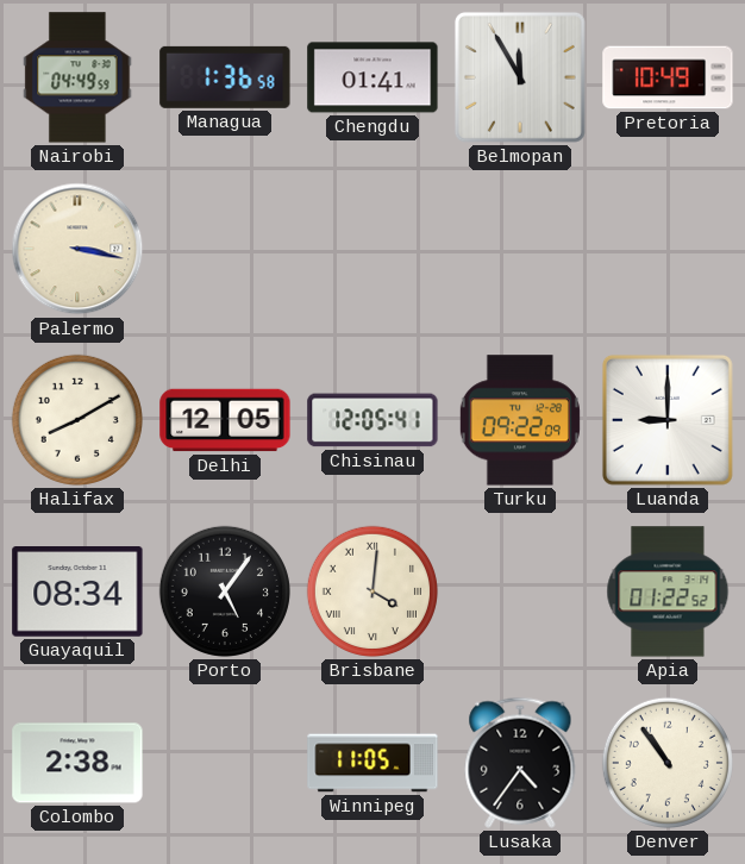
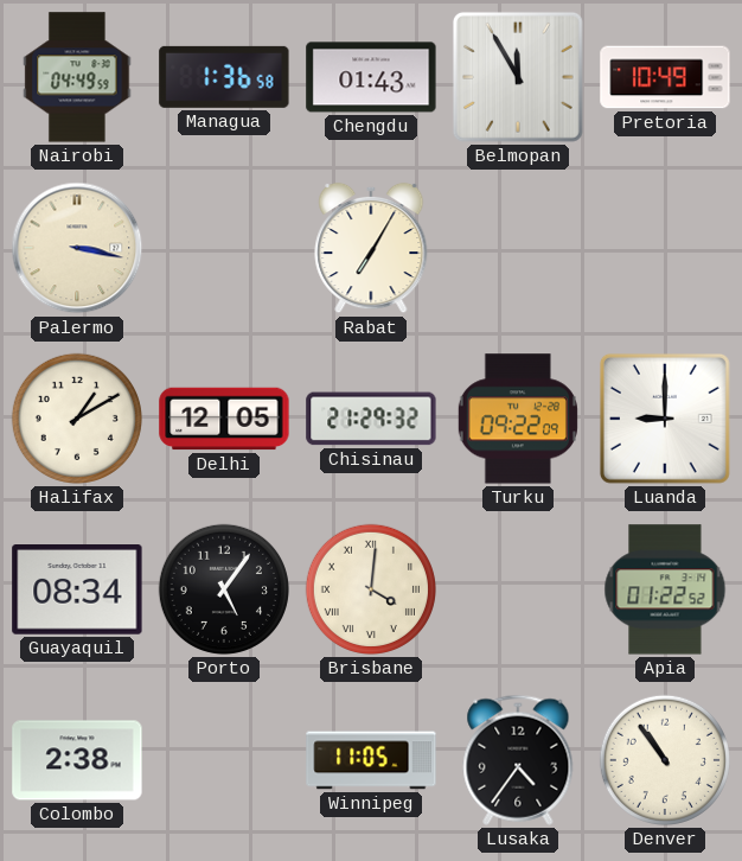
Chengdu: 01:41 -> 01:43 (371, 77)
Rabat: none -> 7:05 (371, 248)
Halifax: 8:10 -> 1:10 (77, 419)
Chisinau: 12:05 -> 21:29 (371, 419)
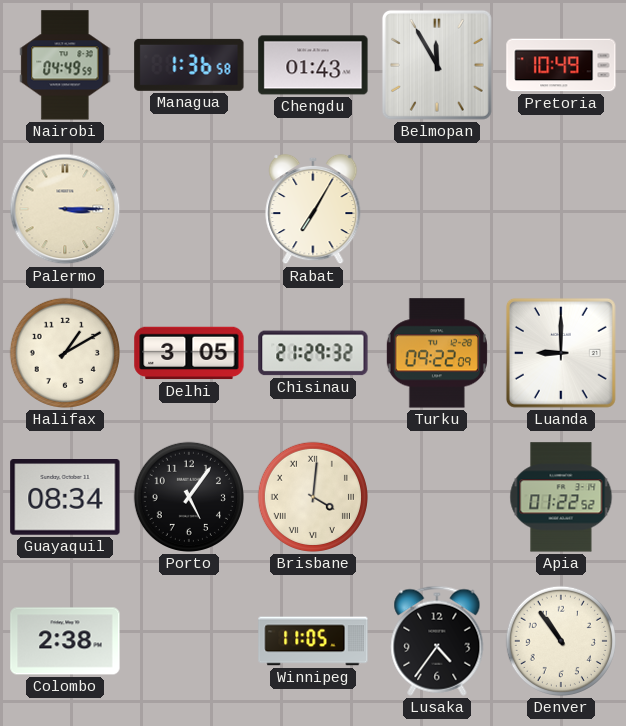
Palermo: 3:17 -> 3:15 (65, 209)
Delhi: 12:05 -> 3:05 (189, 353)
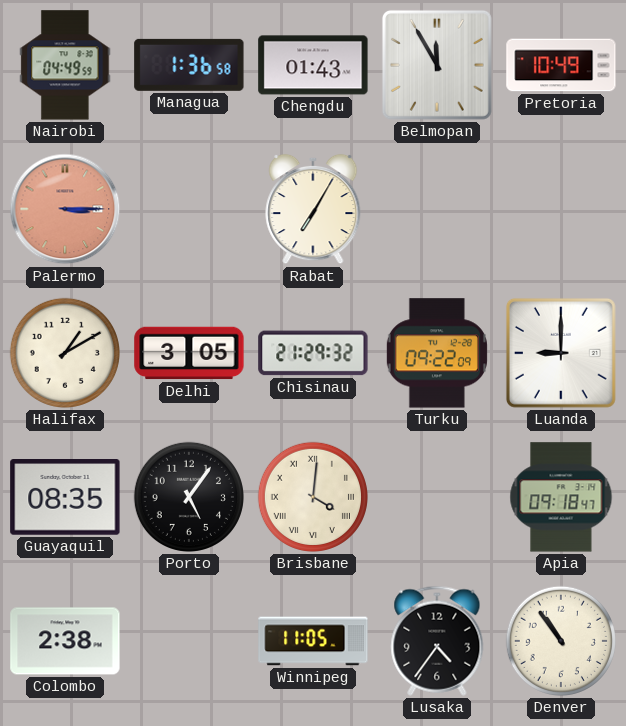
Palermo dial: cream -> salmon (65, 209)
Guayaquil: 08:34 -> 08:35 (65, 498)
Apia: 01:22 -> 09:18 (561, 497)
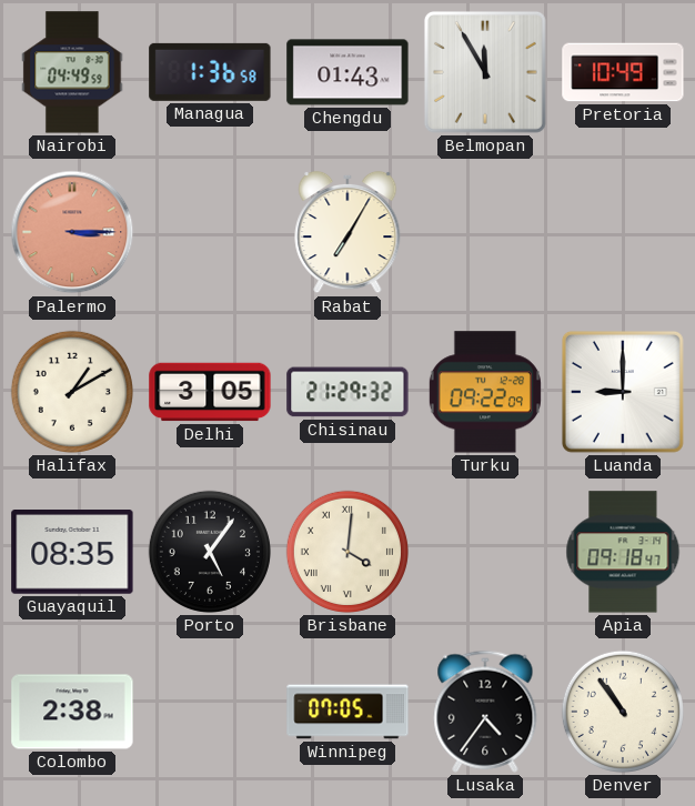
Winnipeg: 11:05 -> 07:05 (347, 712)
